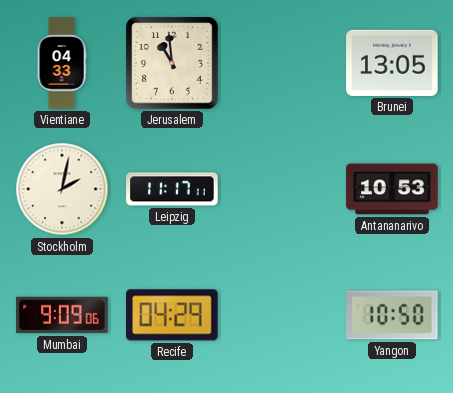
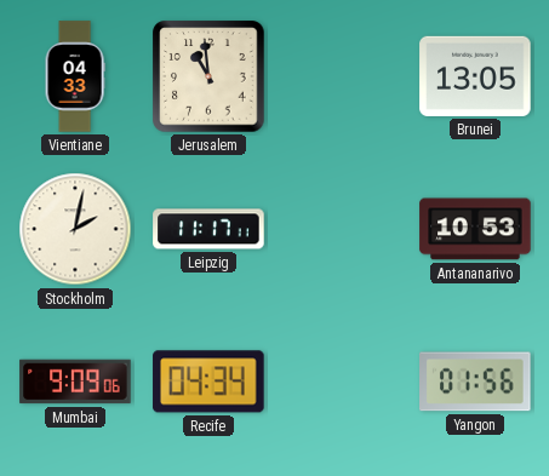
Recife: 04:29 -> 04:34 (208, 382)
Yangon: 10:50 -> 01:56 (475, 382)
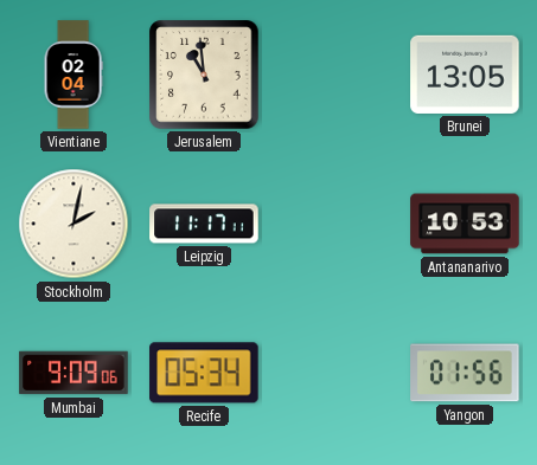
Vientiane: 04:33 -> 02:04 (73, 75)
Recife: 04:34 -> 05:34 (204, 373)
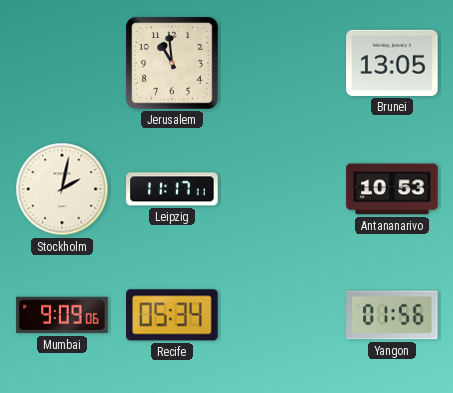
Vientiane: 02:04 -> none (73, 75)
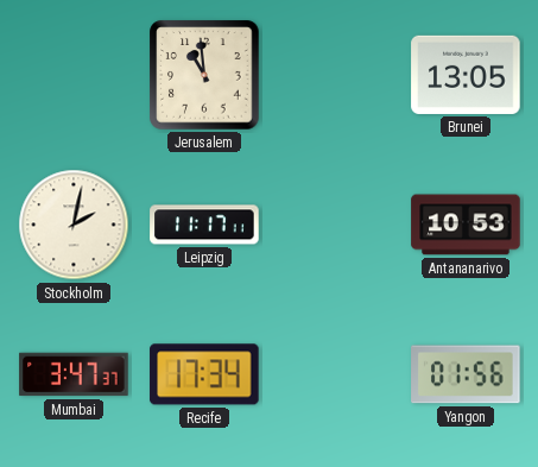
Mumbai: 9:09 -> 3:47 (74, 374)
Recife: 05:34 -> 17:34 (204, 374)
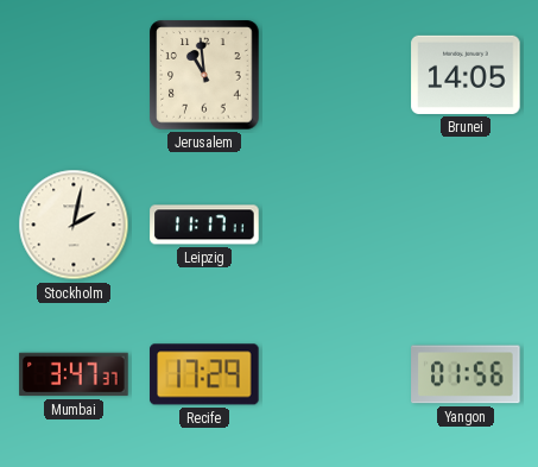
Brunei: 13:05 -> 14:05 (466, 75)
Antananarivo: 10:53 -> none (466, 225)
Recife: 17:34 -> 17:29 (204, 374)
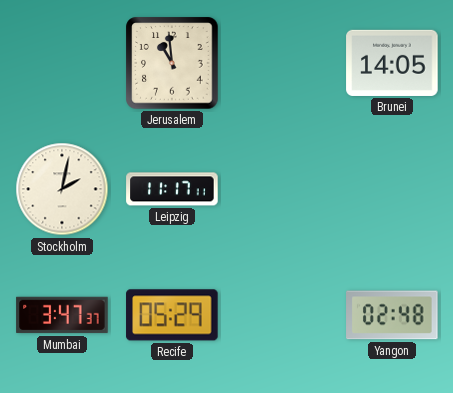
Recife: 17:29 -> 05:29 (172, 315)
Yangon: 01:56 -> 02:48 (392, 315)
